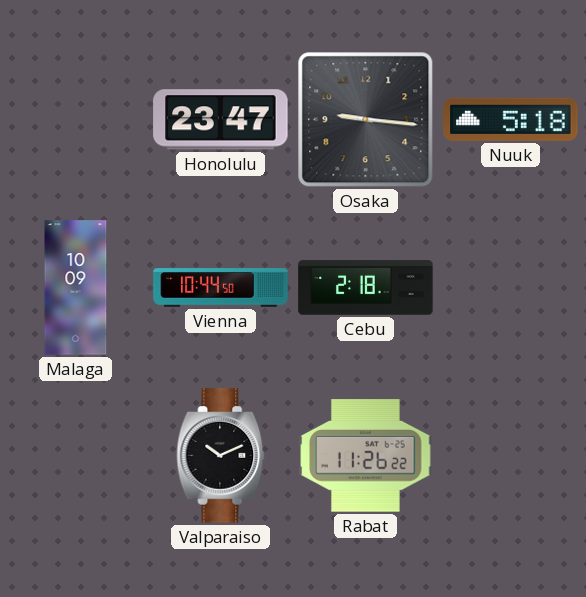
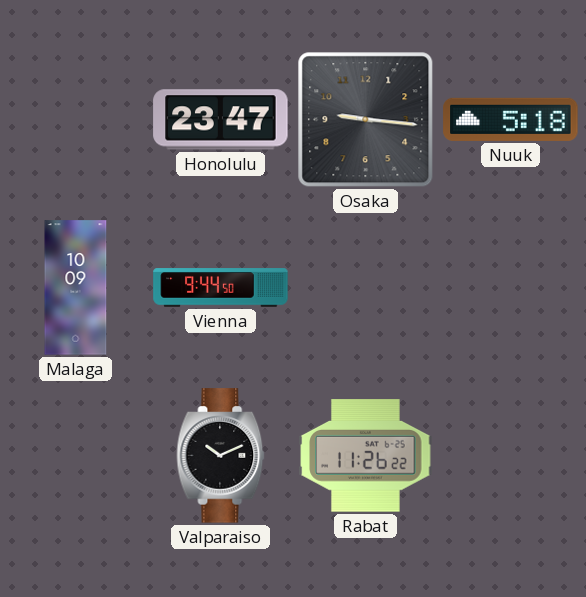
Vienna: 10:44 -> 9:44 (221, 288)
Cebu: 2:18 -> none (366, 288)
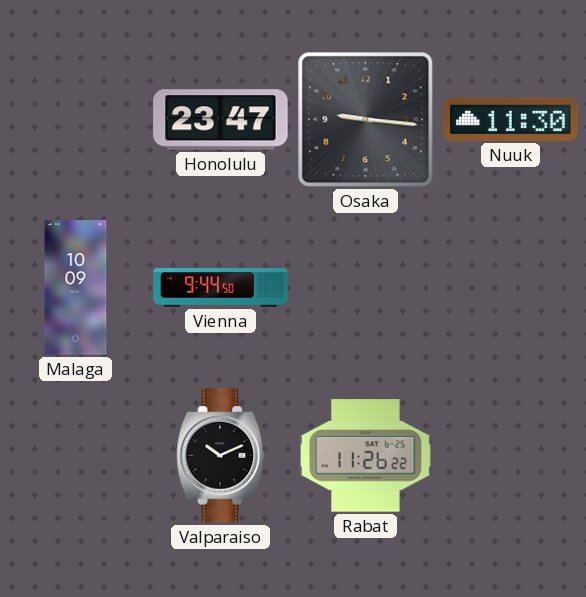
Nuuk: 5:18 -> 11:30 (511, 119)
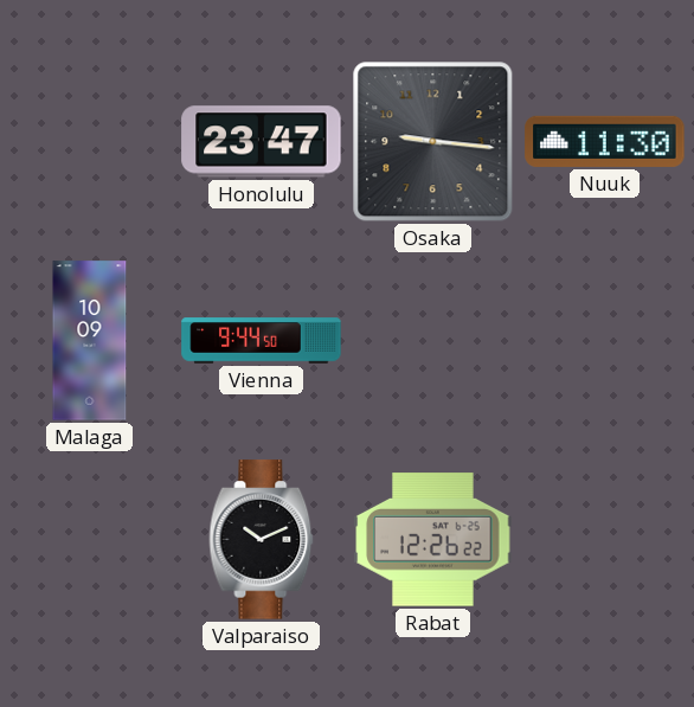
Rabat: 11:26 -> 12:26 (433, 540)
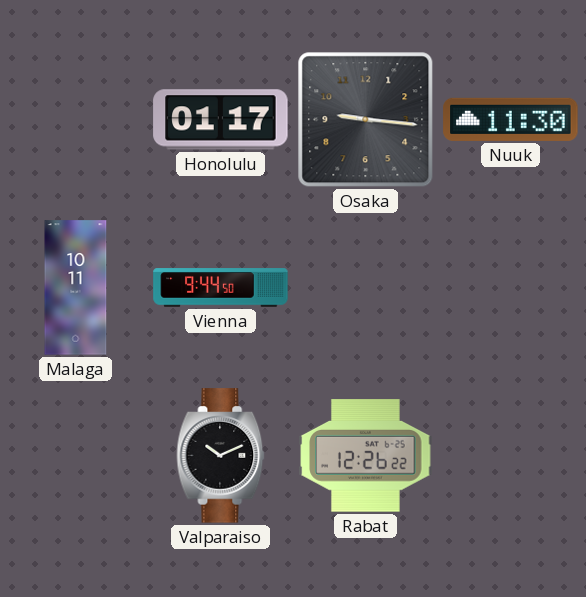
Honolulu: 23:47 -> 01:17 (221, 120)
Malaga: 10:09 -> 10:11 (76, 288)
